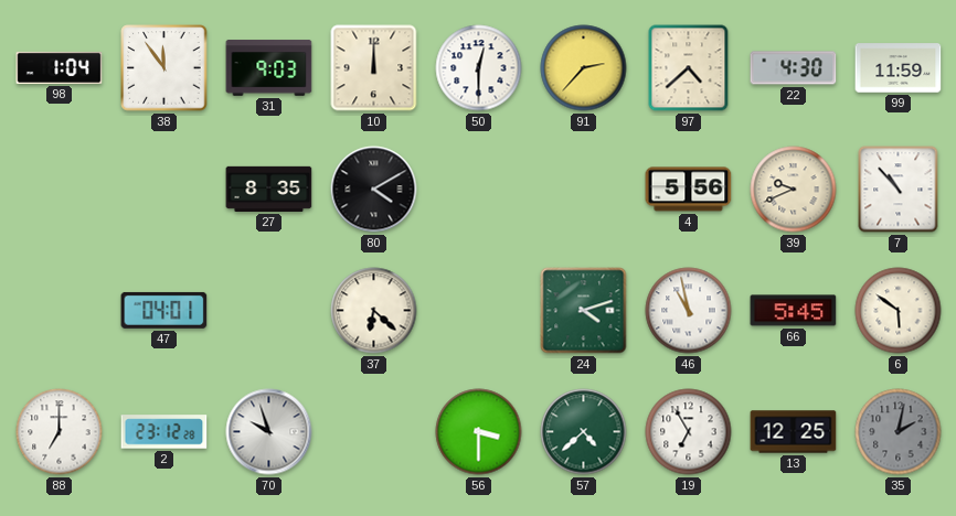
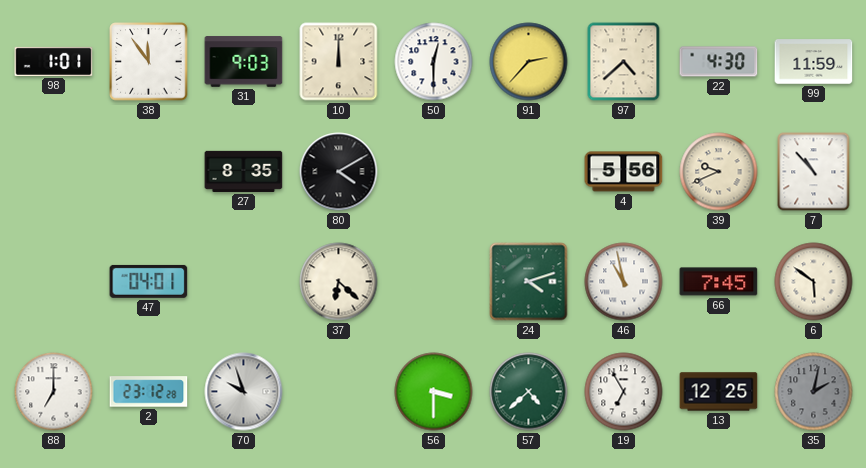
98: 1:04 -> 1:01 (54, 61)
66: 5:45 -> 7:45 (719, 282)
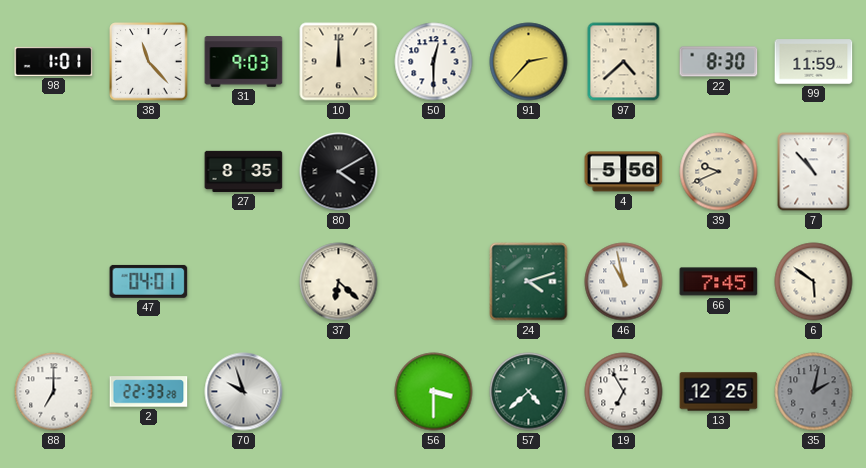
38: 11:54 -> 11:23 (149, 62)
22: 4:30 -> 8:30 (719, 62)
2: 23:12 -> 22:33 (149, 392)
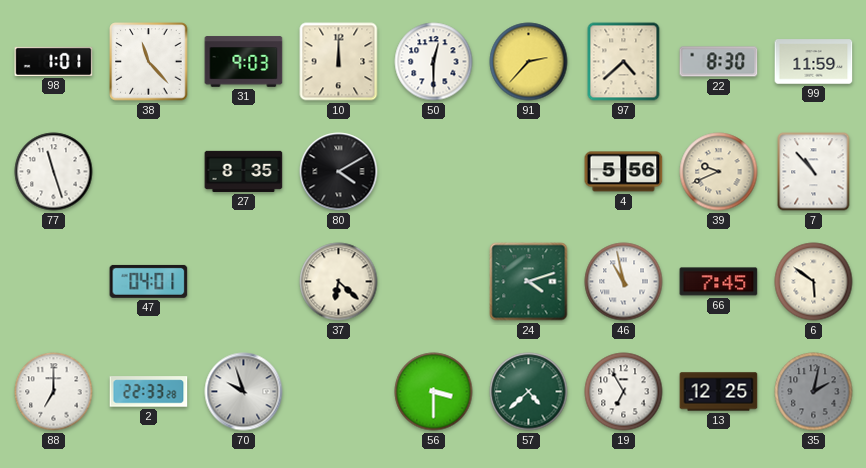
77: none -> 11:27 (54, 172)
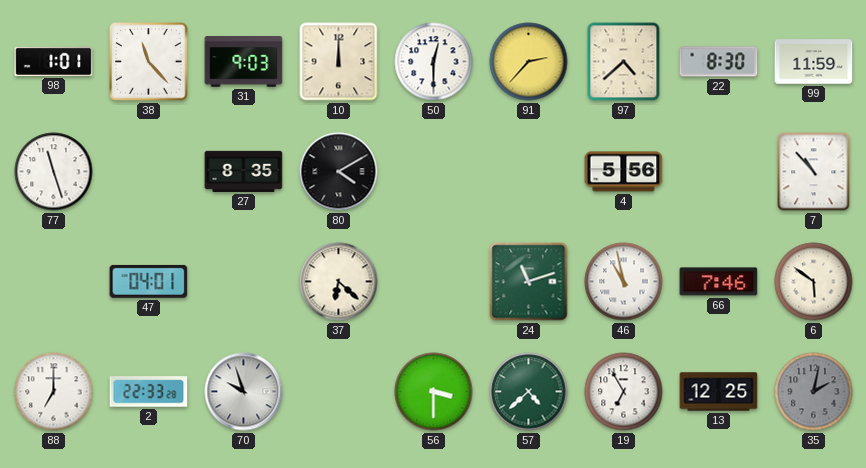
39: 9:41 -> none (719, 172)
24: 4:12 -> 11:12 (529, 282)
66: 7:45 -> 7:46 (719, 282)
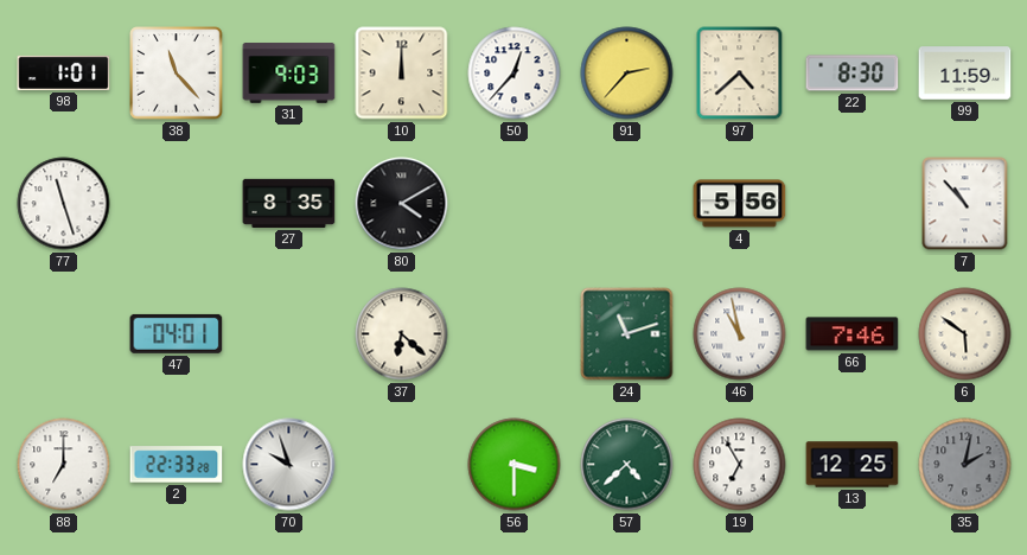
50: 12:30 -> 12:37 (515, 74)
